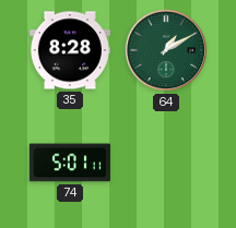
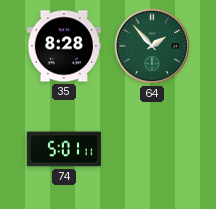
64: 1:10 -> 1:53 (152, 46)
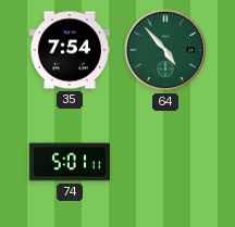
35: 8:28 -> 7:54 (70, 50)
64: 1:53 -> 4:53 (165, 50)
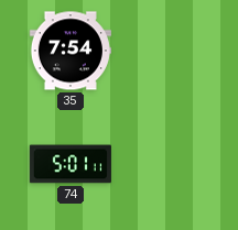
64: 4:53 -> none (165, 50)
